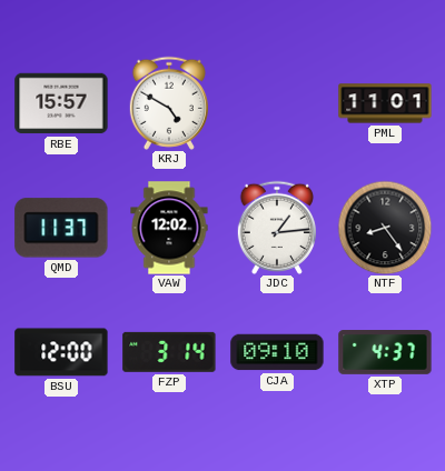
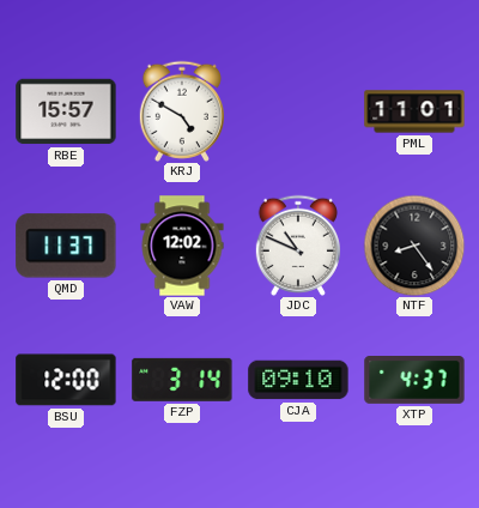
JDC: 1:14 -> 10:49 (298, 246)
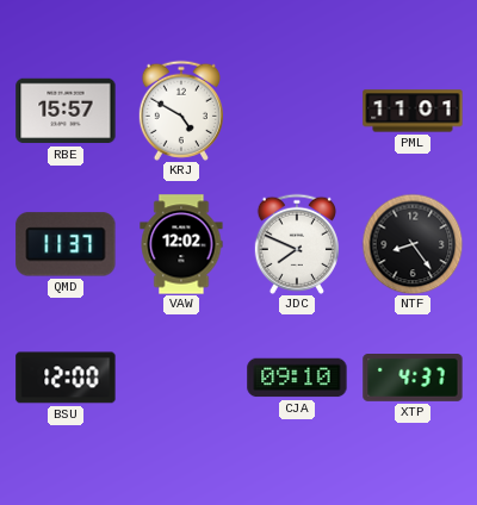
JDC: 10:49 -> 7:49 (297, 244)
FZP: 3:14 -> none (182, 380)
